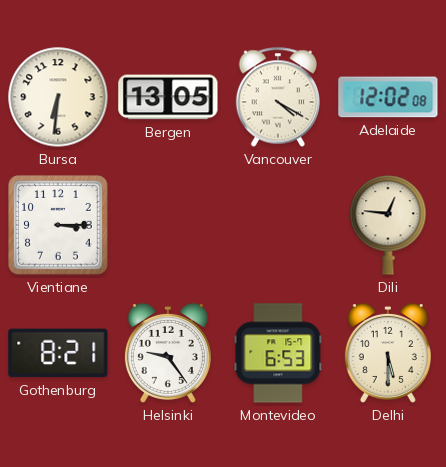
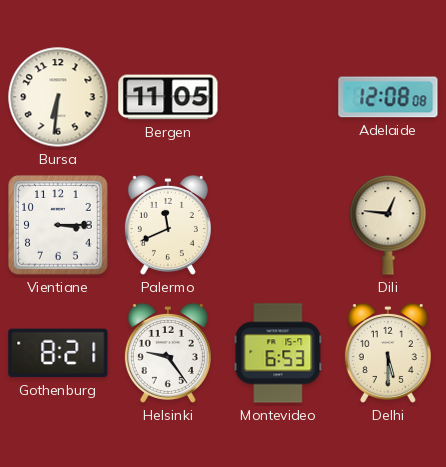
Bergen: 13:05 -> 11:05 (168, 97)
Vancouver: 4:20 -> none (277, 97)
Adelaide: 12:02 -> 12:08 (388, 97)
Palermo: none -> 11:41 (168, 225)
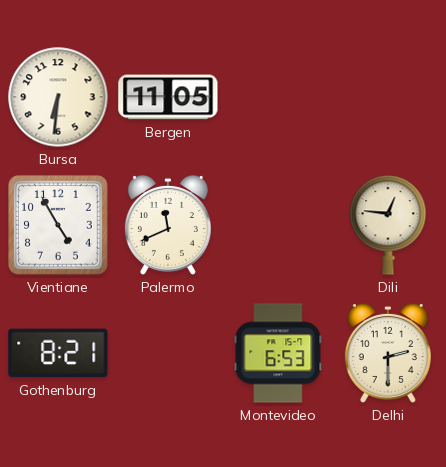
Adelaide: 12:08 -> none (388, 97)
Vientiane: 3:15 -> 4:55 (59, 226)
Helsinki: 9:24 -> none (168, 353)
Delhi: 5:30 -> 2:30 (388, 353)
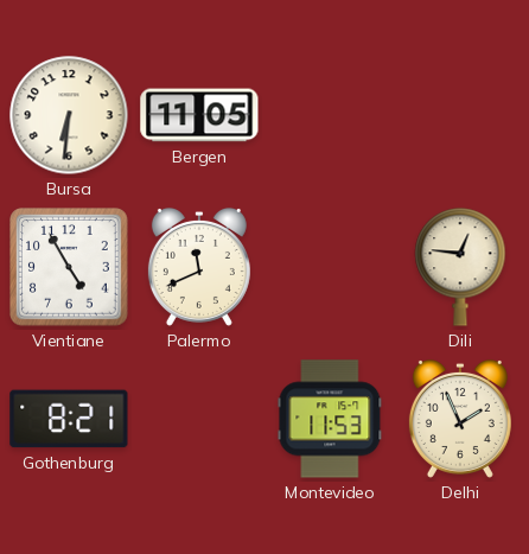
Montevideo: 6:53 -> 11:53 (330, 419)
Delhi: 2:30 -> 1:56 (460, 419)
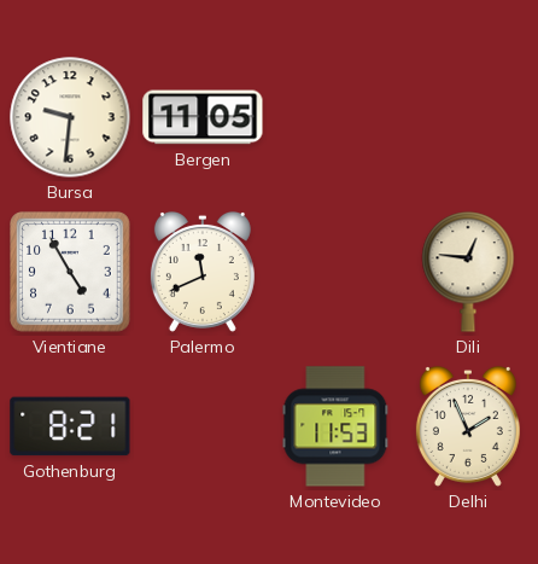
Bursa: 6:31 -> 9:31 (70, 117)
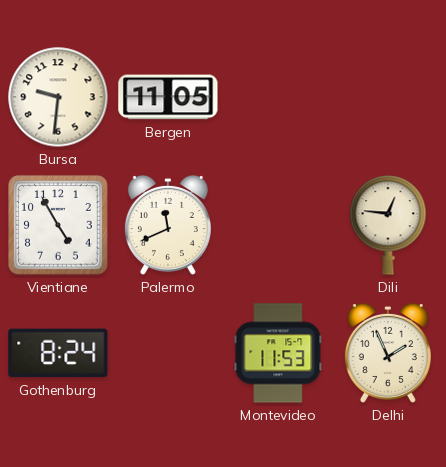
Gothenburg: 8:21 -> 8:24 (58, 353)
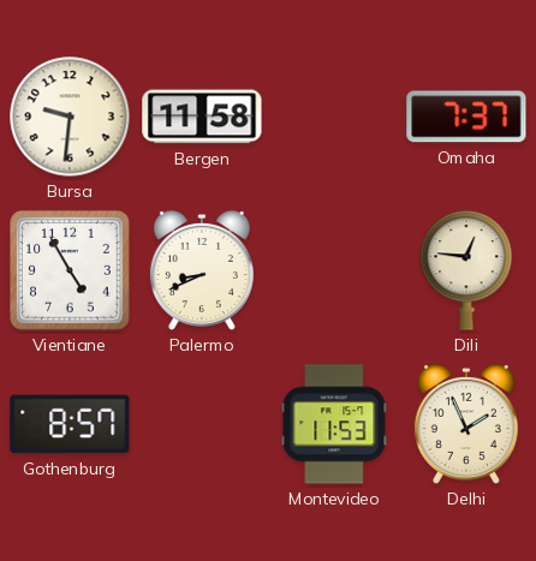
Bergen: 11:05 -> 11:58 (202, 117)
Omaha: none -> 7:37 (466, 117)
Palermo: 11:41 -> 8:41 (202, 270)
Gothenburg: 8:24 -> 8:57 (70, 424)
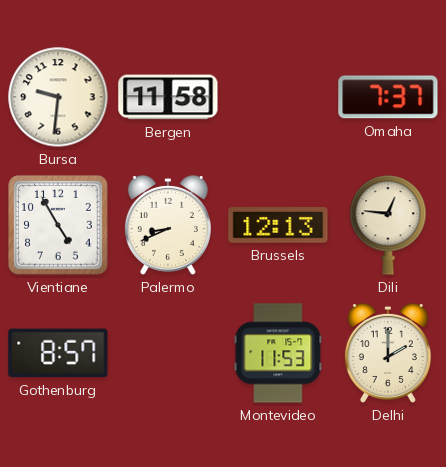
Brussels: none -> 12:13 (278, 225)
Delhi: 1:56 -> 2:00 (388, 353)
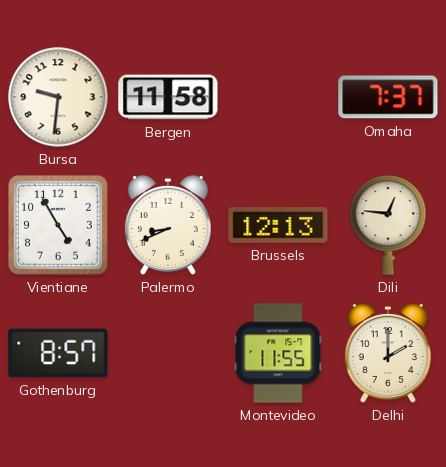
Montevideo: 11:53 -> 11:55 (278, 353)
